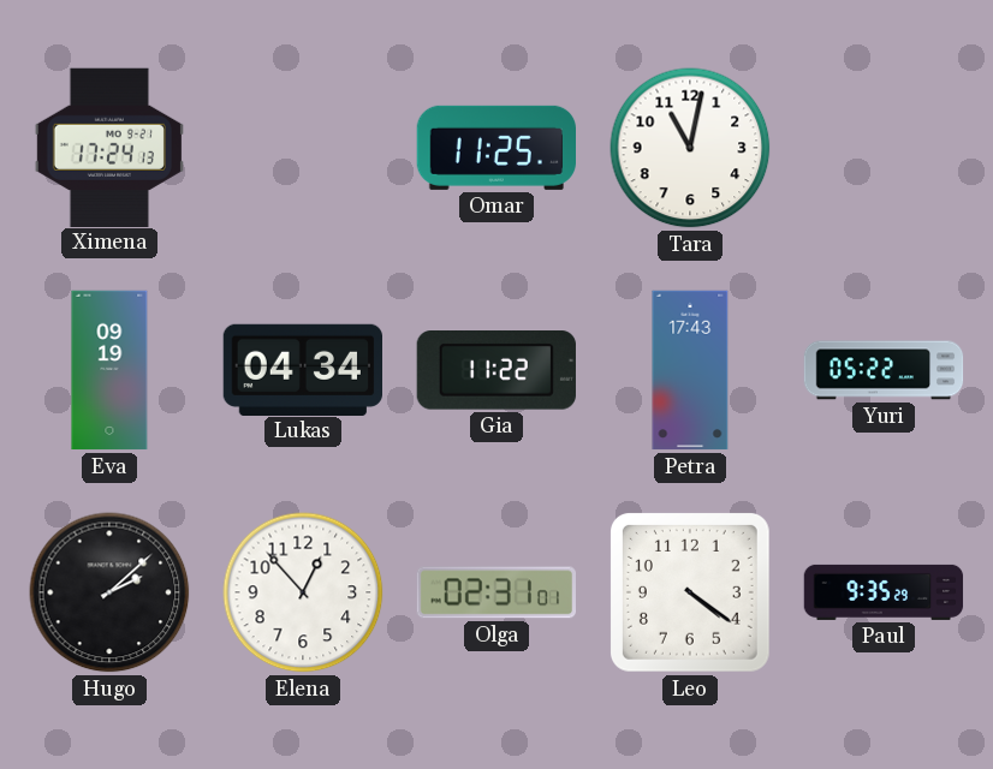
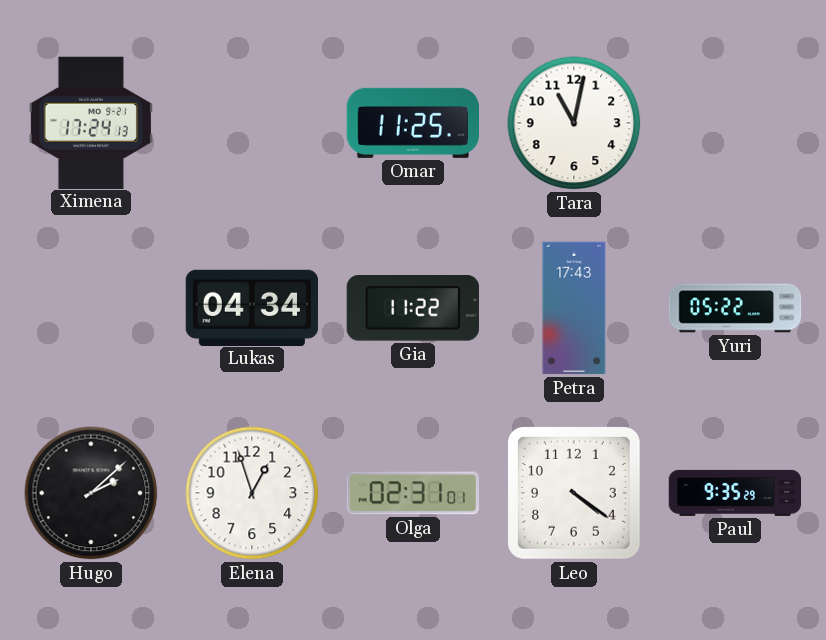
Eva: 09:19 -> none (109, 370)
Elena: 12:53 -> 12:57 (252, 493)
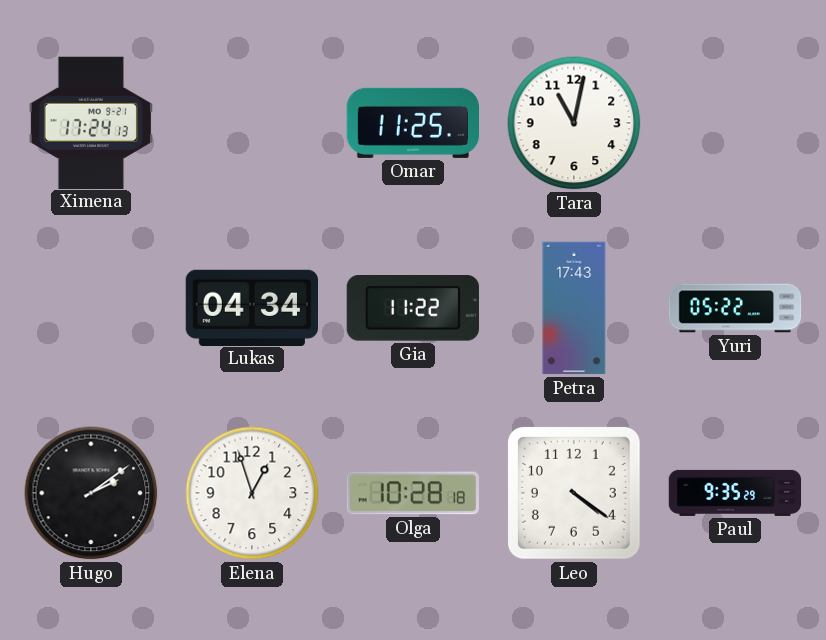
Hugo: 2:08 -> 2:09 (91, 493)
Olga: 02:31 -> 10:28 (412, 493)
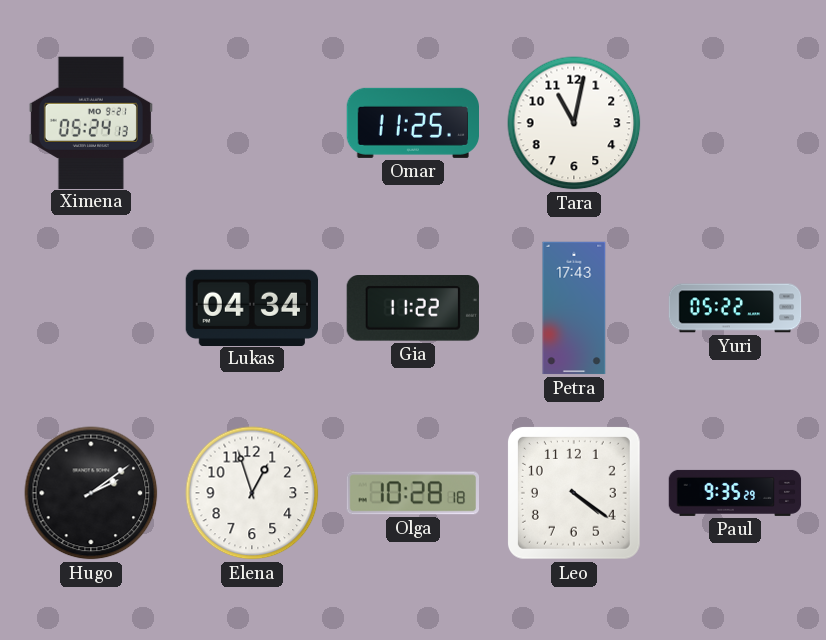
Ximena: 17:24 -> 05:24 (91, 122)
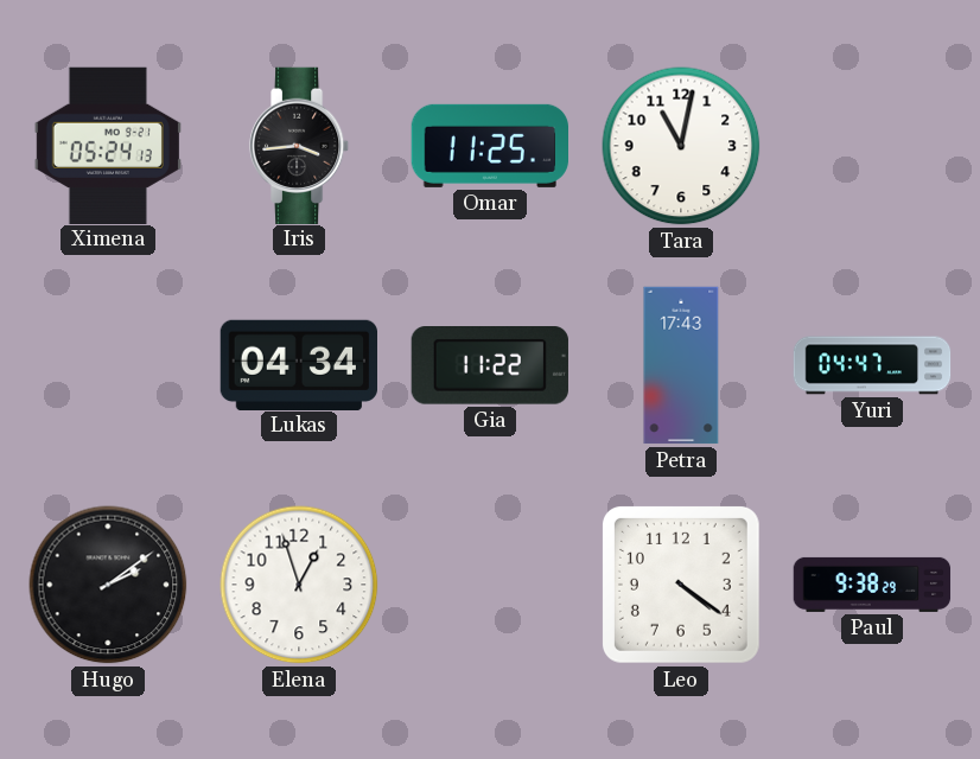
Iris: none -> 3:44 (299, 145)
Yuri: 05:22 -> 04:47 (872, 365)
Olga: 10:28 -> none (412, 493)
Paul: 9:35 -> 9:38 (872, 585)
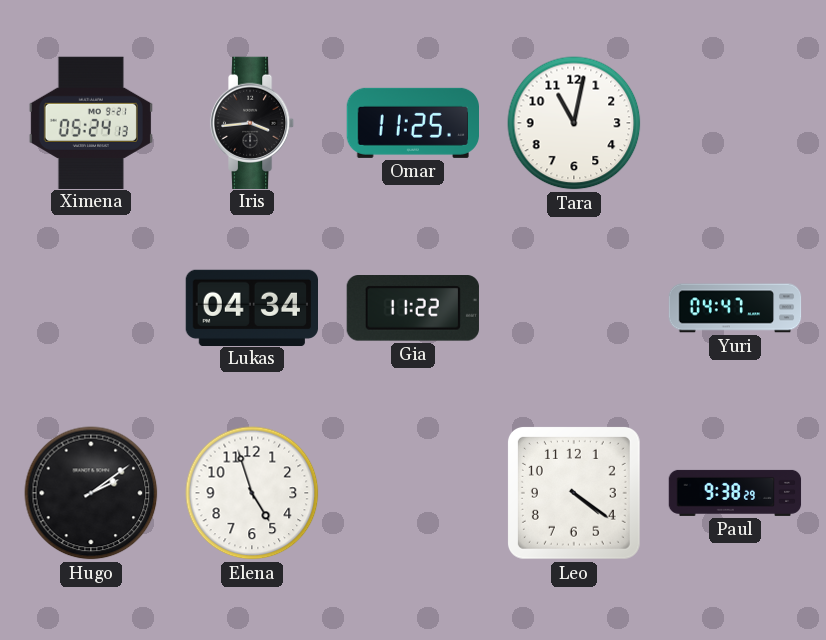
Petra: 17:43 -> none (681, 365)
Elena: 12:57 -> 4:57 (252, 493)
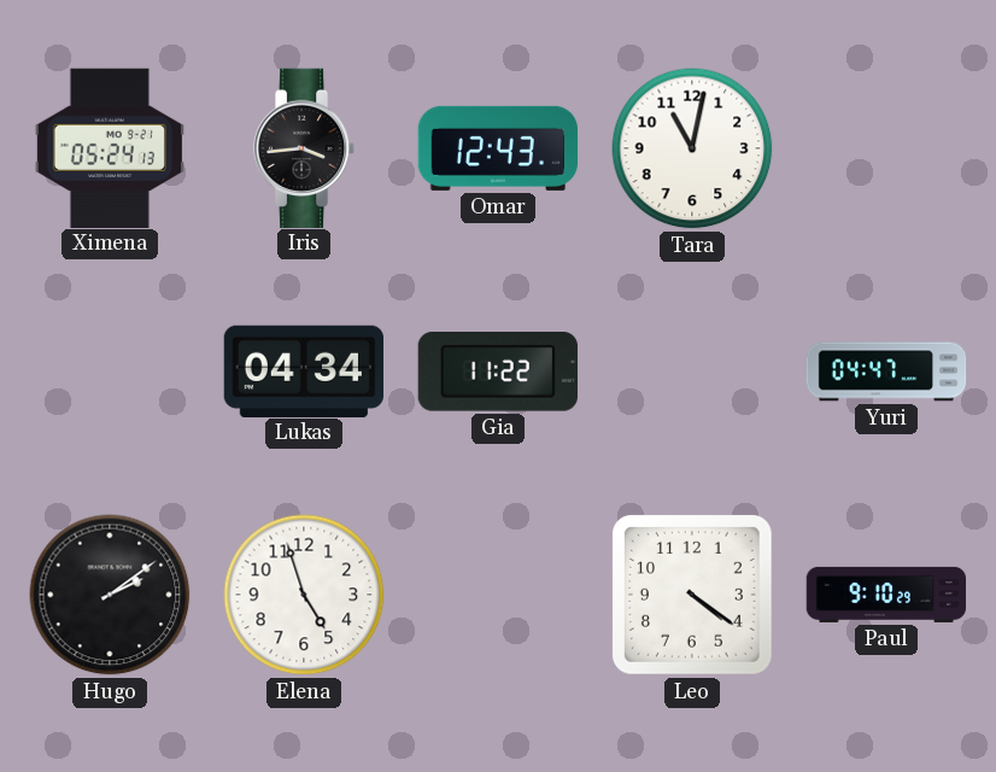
Omar: 11:25 -> 12:43 (497, 148)
Paul: 9:38 -> 9:10 (886, 595)
